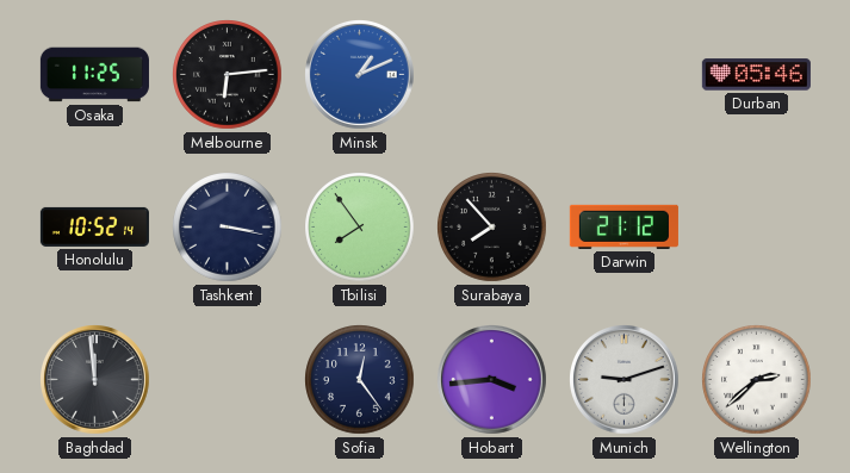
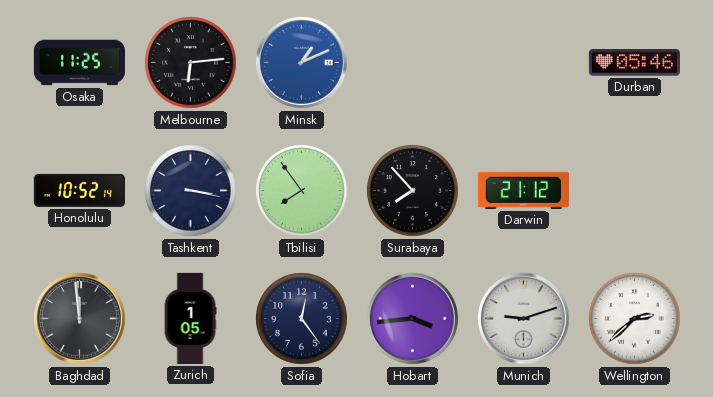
Zurich: none -> 1:05 (190, 318)
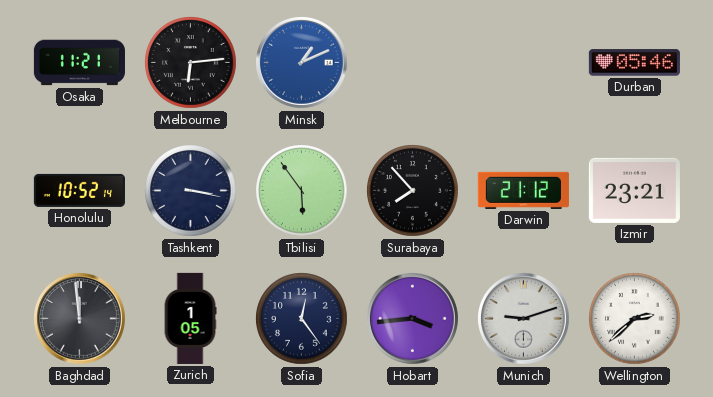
Osaka: 11:25 -> 11:21 (79, 63)
Tbilisi: 7:54 -> 5:54 (302, 191)
Izmir: none -> 23:21 (634, 190)
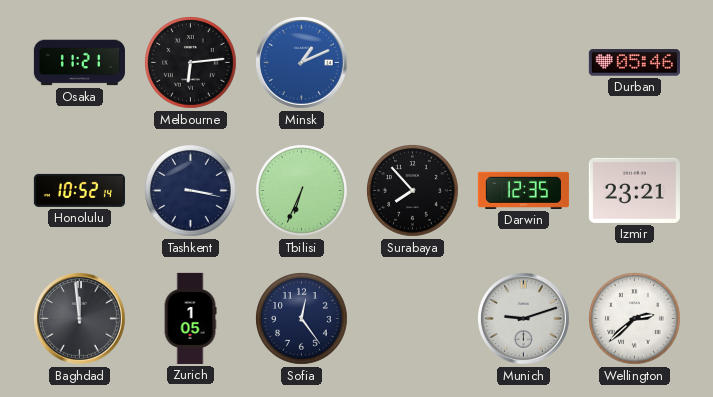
Tbilisi: 5:54 -> 6:34 (302, 191)
Darwin: 21:12 -> 12:35 (523, 190)
Hobart: 3:44 -> none (413, 319)
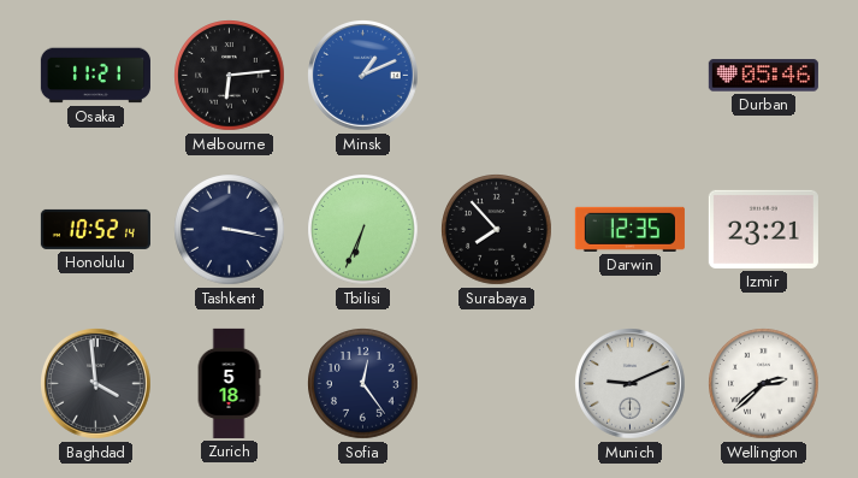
Baghdad: 11:59 -> 3:59 (96, 384)
Zurich: 1:05 -> 5:18 (229, 383)
Munich: 9:12 -> 9:11 (631, 384)
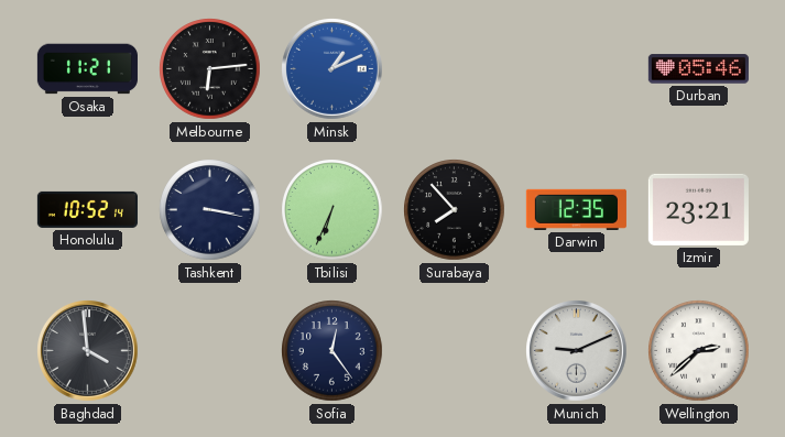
Zurich: 5:18 -> none (229, 383)
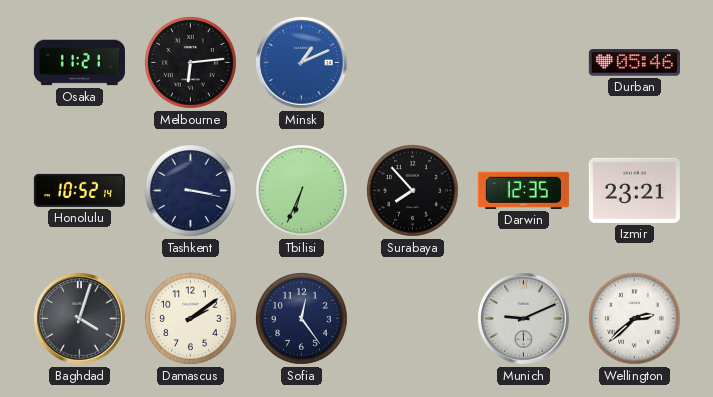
Baghdad: 3:59 -> 4:03 (80, 319)
Damascus: none -> 2:09 (191, 319)
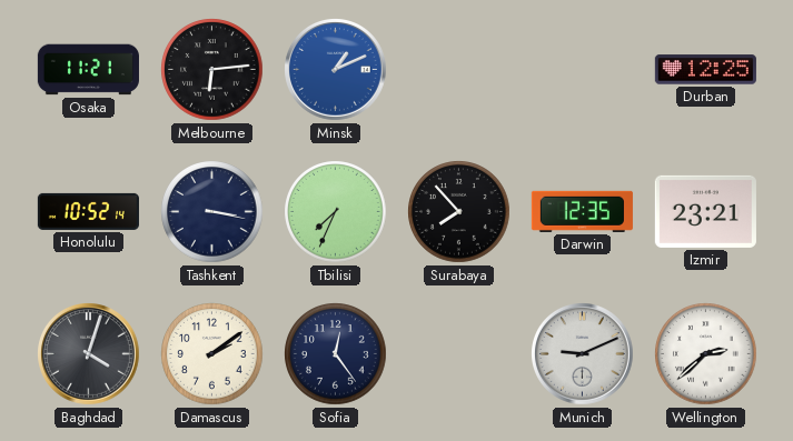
Durban: 05:46 -> 12:25 (705, 70)
Tbilisi: 6:34 -> 7:34 (336, 212)
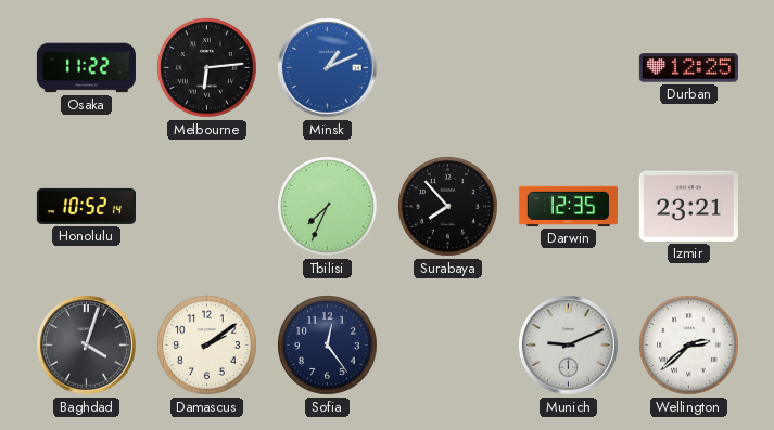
Osaka: 11:21 -> 11:22 (86, 68)
Tashkent: 3:17 -> none (212, 212)
